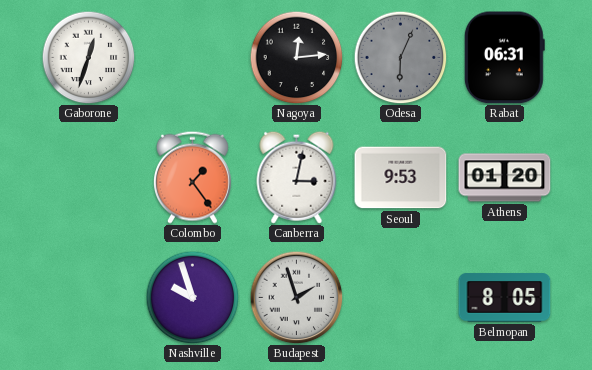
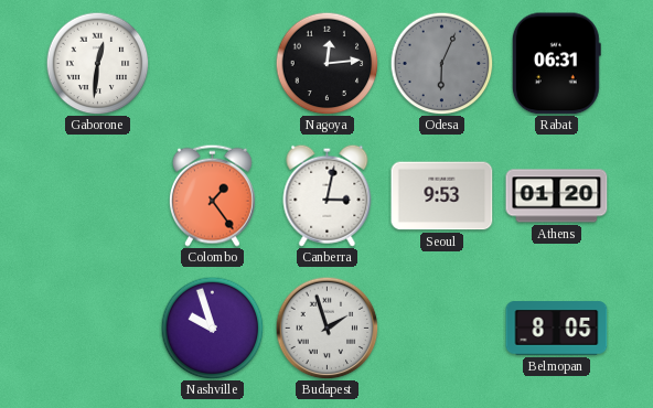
Gaborone: 12:33 -> 12:31 (97, 63)
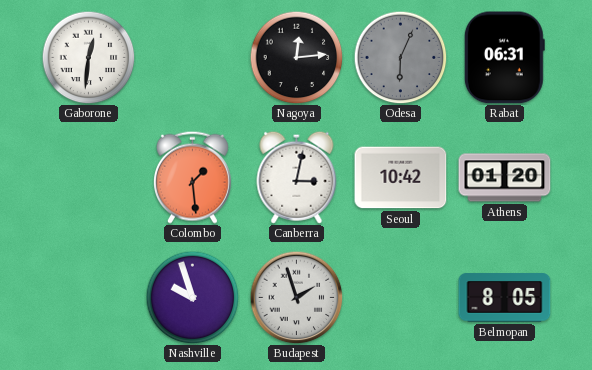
Colombo: 1:24 -> 1:29 (192, 177)
Seoul: 9:53 -> 10:42 (401, 178)
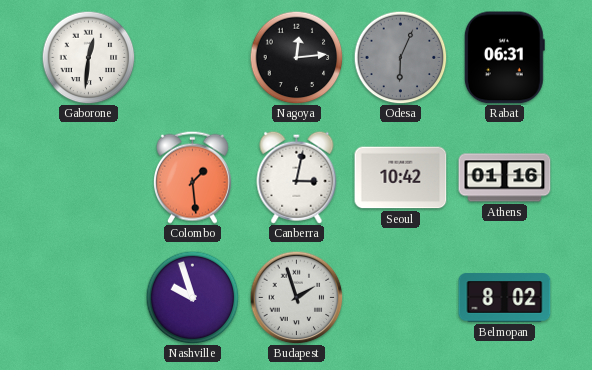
Athens: 01:20 -> 01:16 (505, 178)
Belmopan: 8:05 -> 8:02 (505, 298)
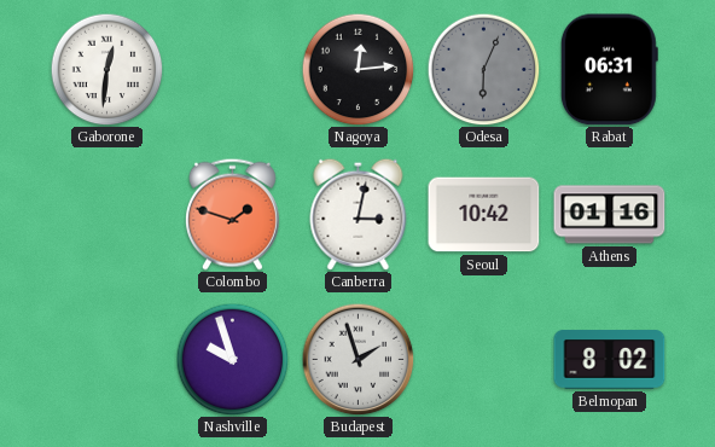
Colombo: 1:29 -> 1:48 (232, 214)
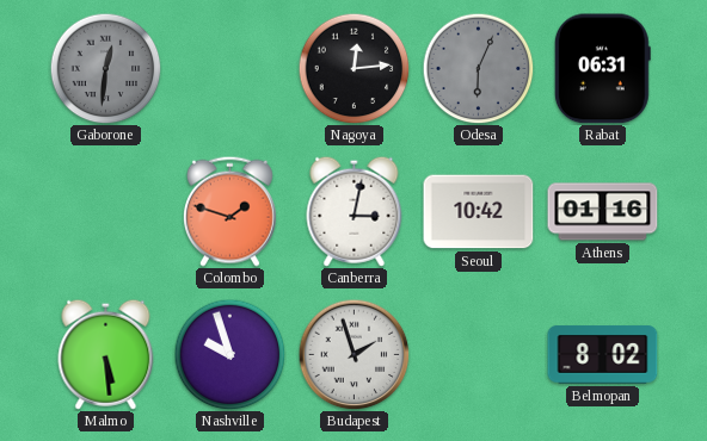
Gaborone dial: white -> grey (105, 68)
Malmo: none -> 5:29 (106, 354)
